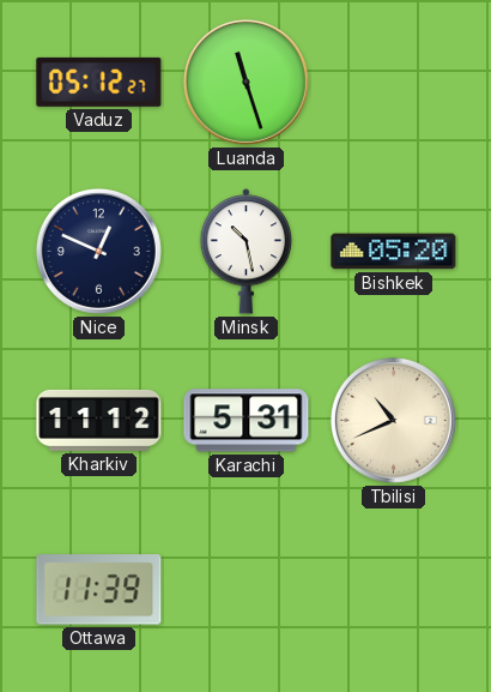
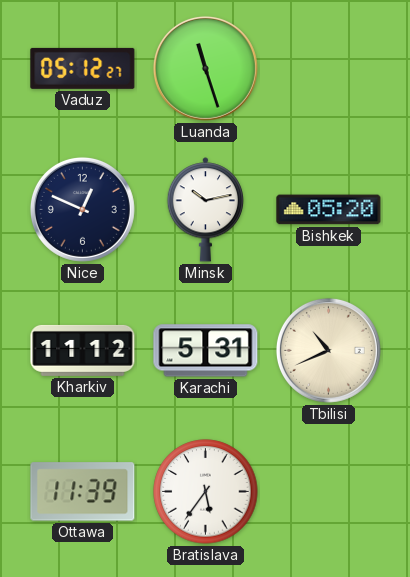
Minsk: 10:28 -> 10:13 (205, 210)
Bratislava: none -> 5:36 (206, 492)
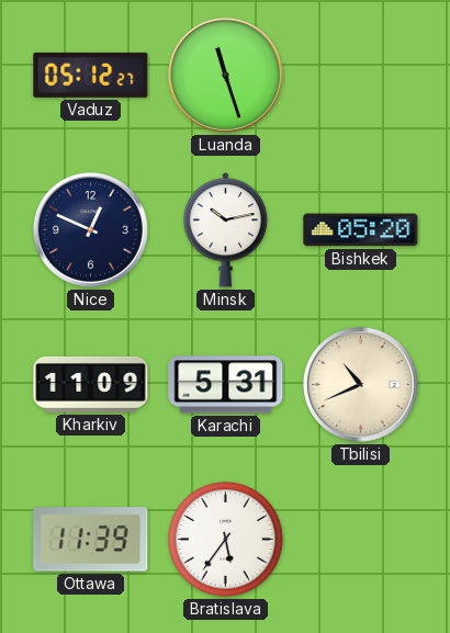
Kharkiv: 11:12 -> 11:09 (91, 384)
